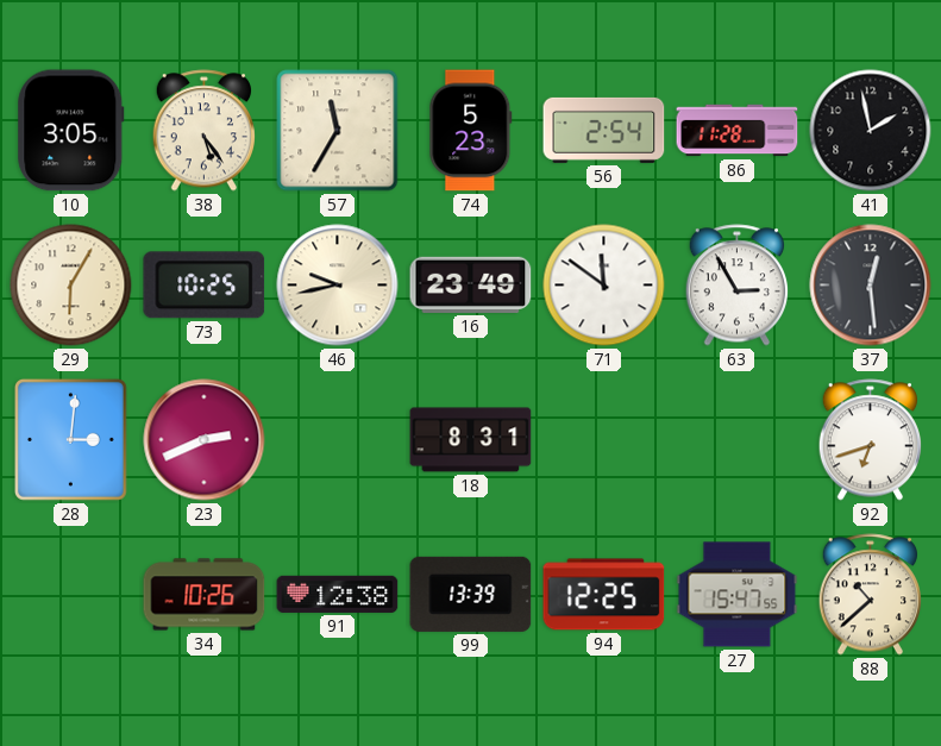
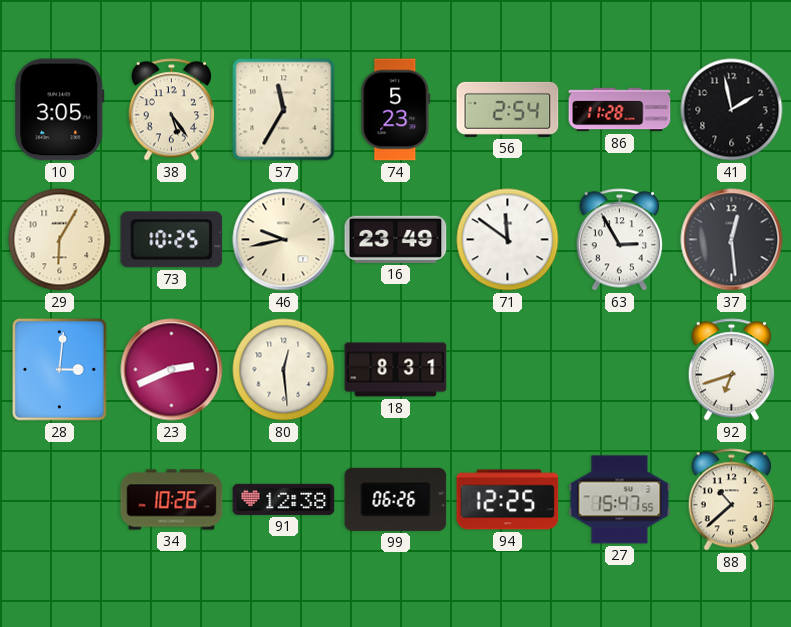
80: none -> 12:29 (284, 370)
99: 13:39 -> 06:26 (396, 499)
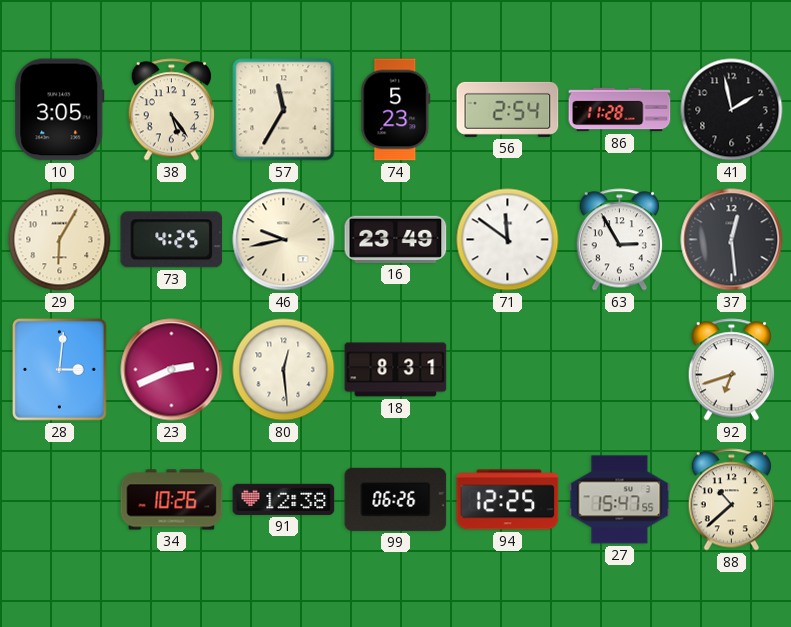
73: 10:25 -> 4:25 (172, 240)
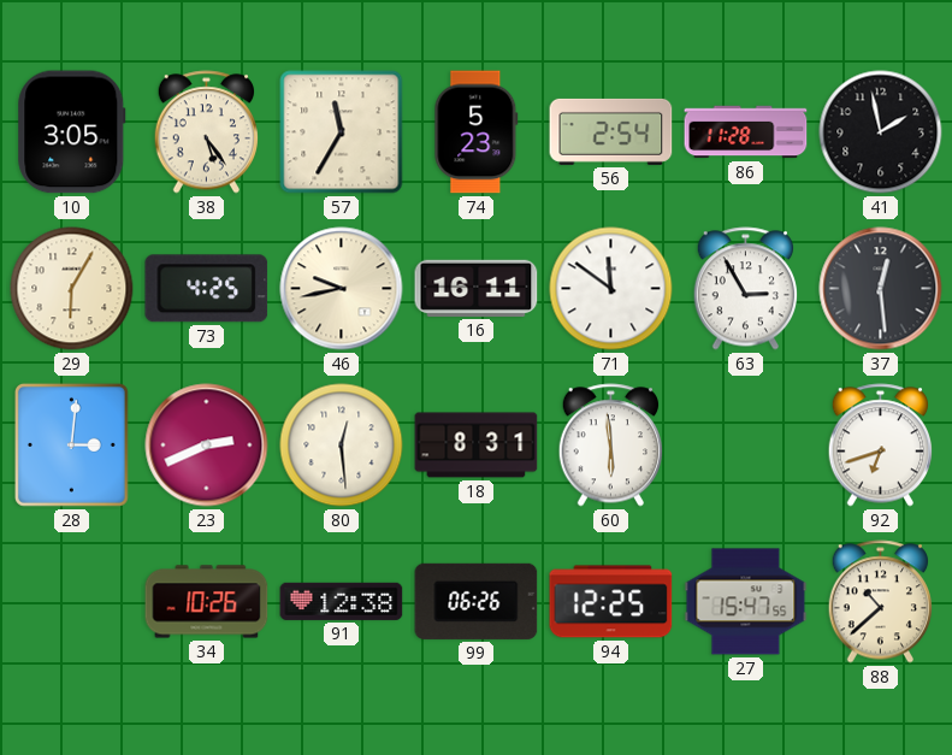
16: 23:49 -> 16:11 (477, 288)
60: none -> 5:59 (610, 446)
